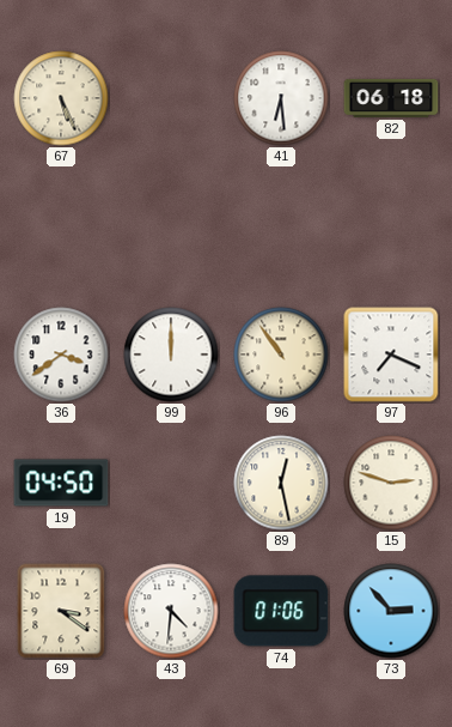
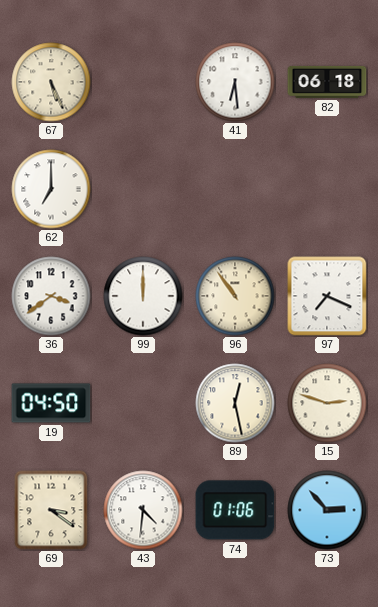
62: none -> 7:00 (51, 189)
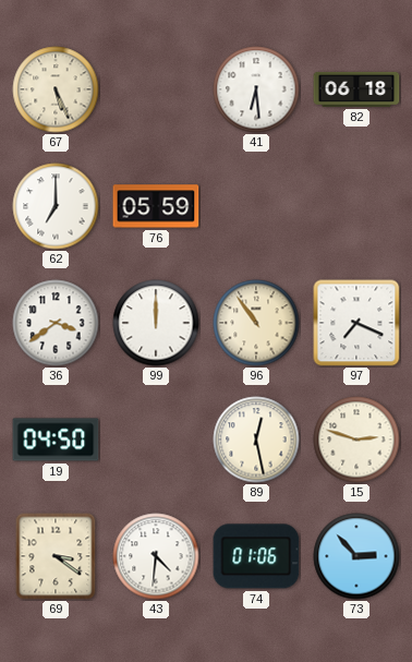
76: none -> 05:59 (156, 206)
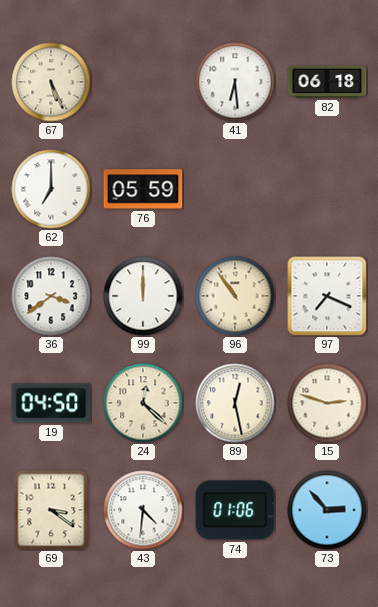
24: none -> 12:22 (143, 403)
